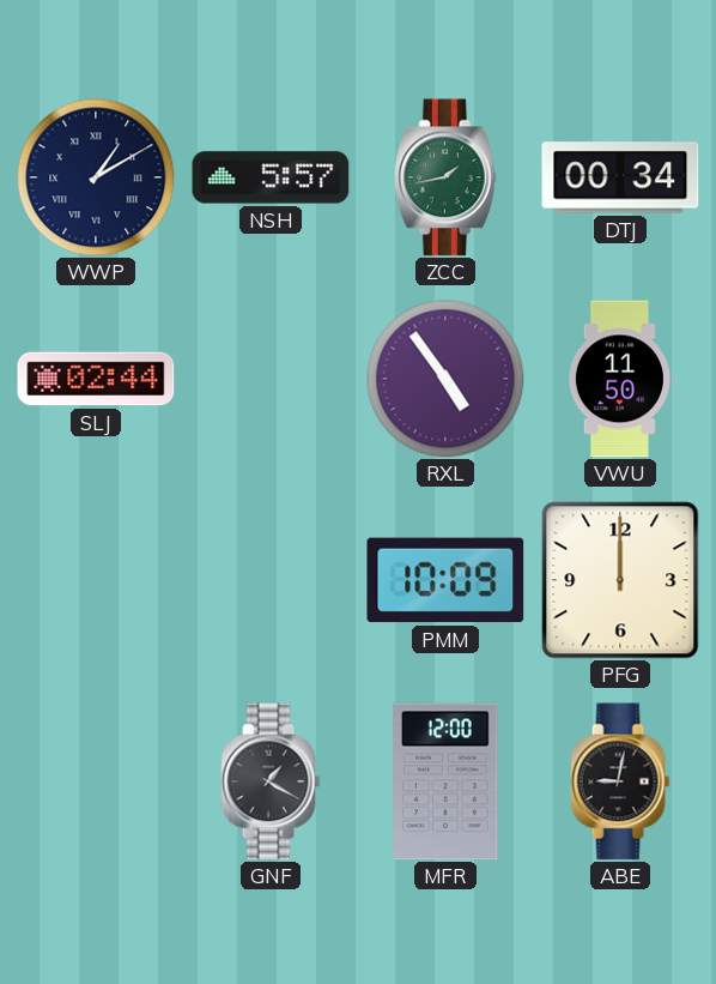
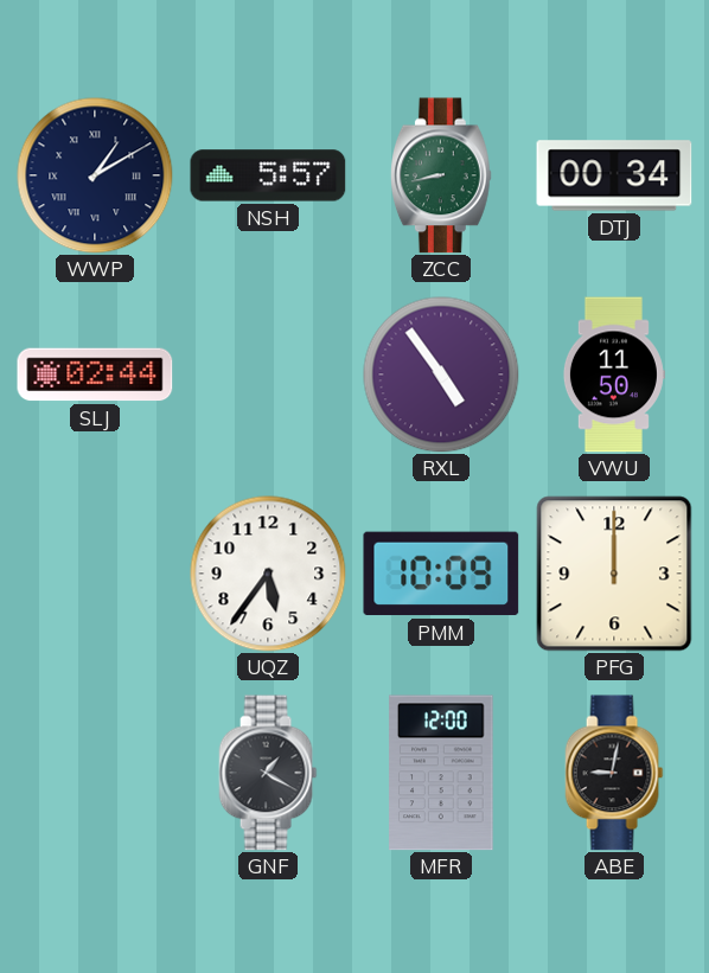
ZCC: 1:43 -> 8:43 (441, 175)
UQZ: none -> 5:36 (268, 574)
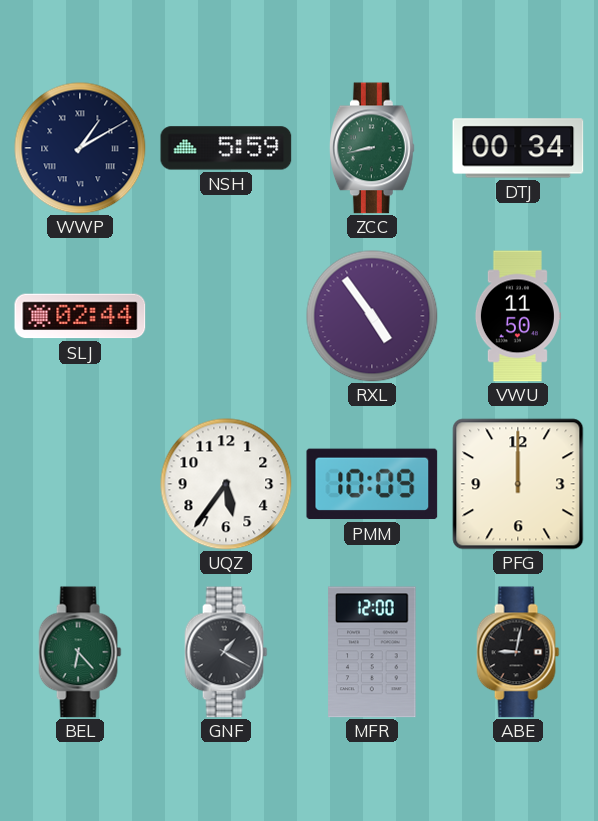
NSH: 5:57 -> 5:59 (226, 148)
BEL: none -> 6:23 (80, 652)
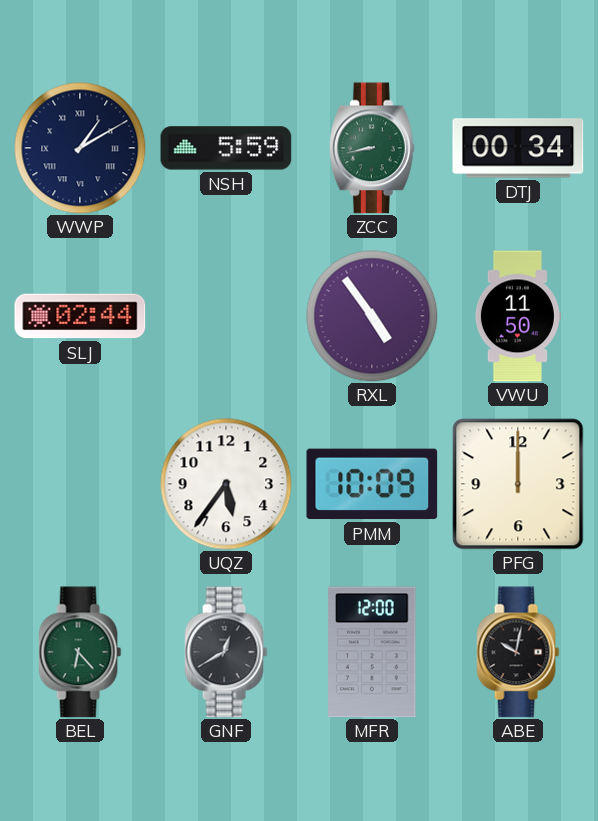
GNF: 1:20 -> 12:40 (226, 652)
ABE: 9:02 -> 10:02 (518, 652)
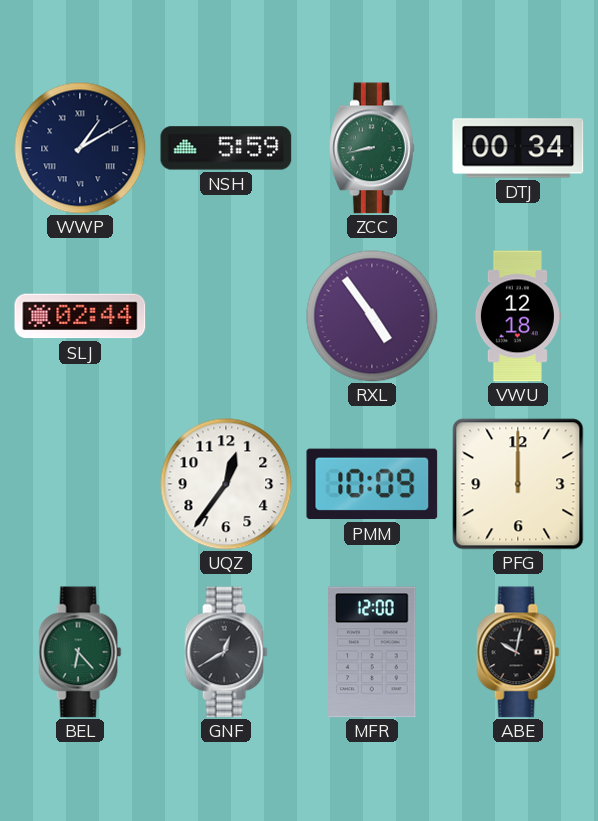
VWU: 11:50 -> 12:18 (517, 316)
UQZ: 5:36 -> 12:36 (226, 484)
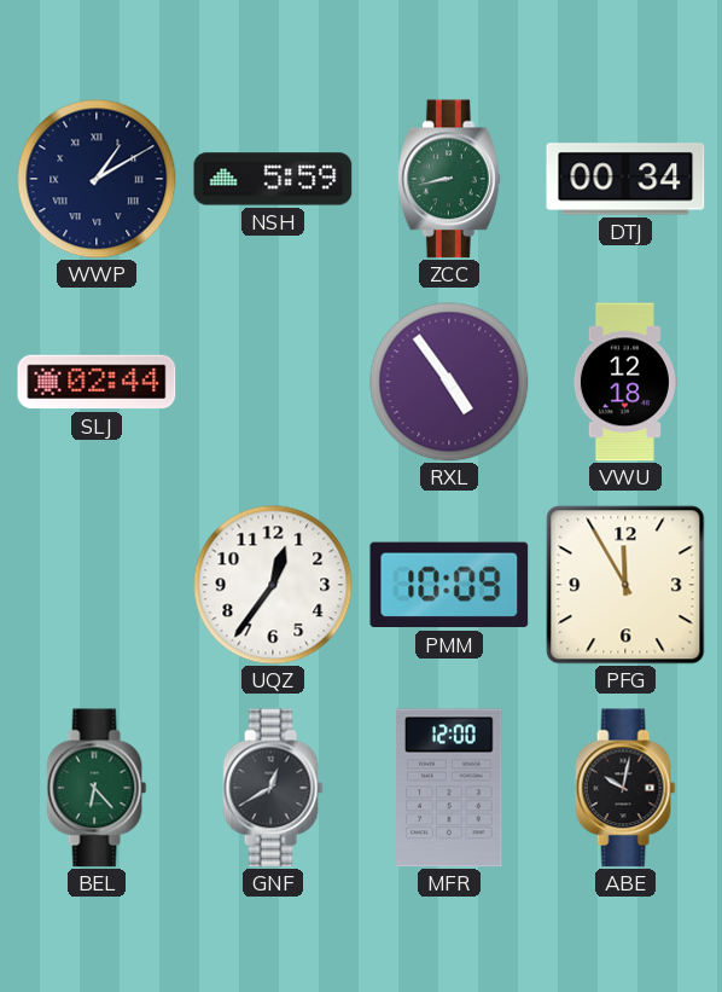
PFG: 12:00 -> 11:55 (625, 585)
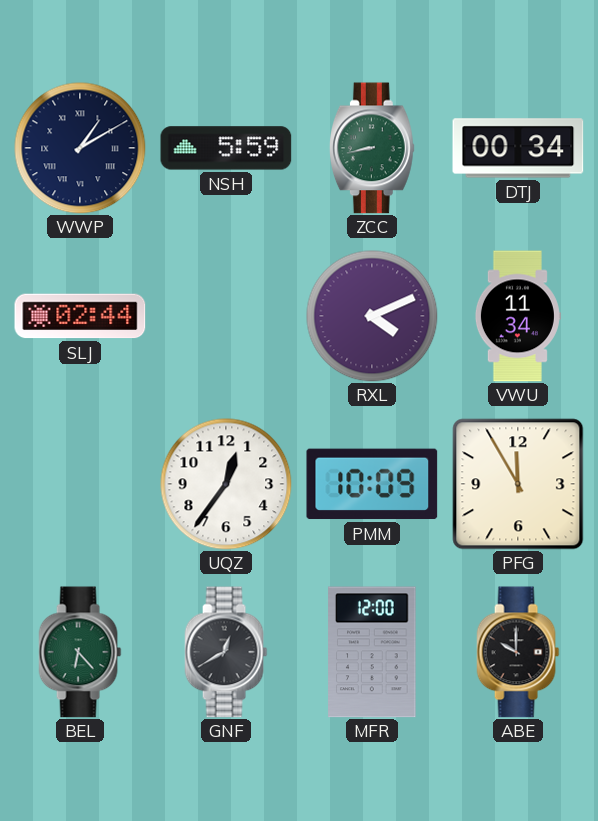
RXL: 4:54 -> 4:11 (372, 316)
VWU: 12:18 -> 11:34 (517, 316)
ABE: 10:02 -> 10:00 (518, 652)
